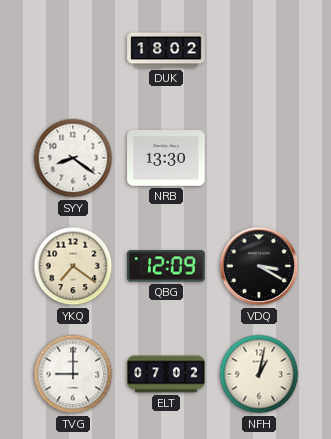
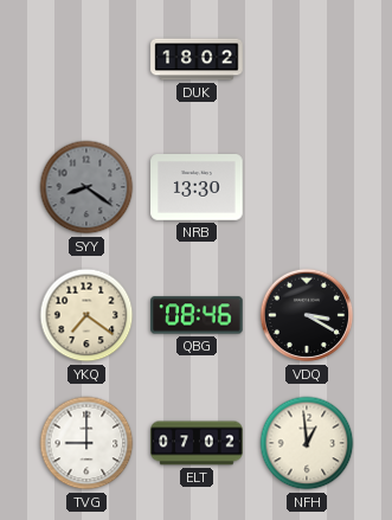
SYY dial: white -> grey (86, 187)
QBG: 12:09 -> 08:46 (197, 315)
NFH: 1:02 -> 12:59 (307, 443)
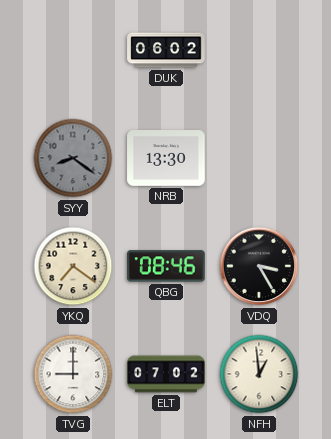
DUK: 18:02 -> 06:02 (166, 50)
VDQ: 3:20 -> 3:25 (259, 266)
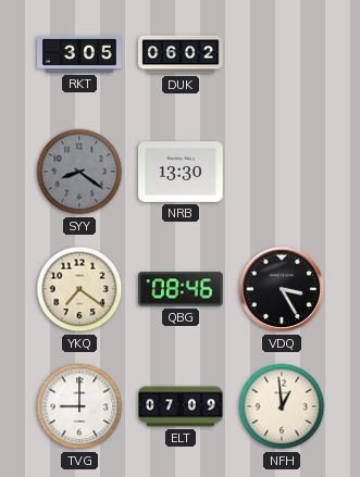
RKT: none -> 3:05 (79, 54)
ELT: 07:02 -> 07:09 (181, 406)
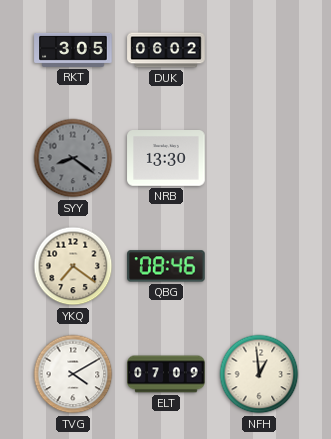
VDQ: 3:25 -> none (282, 289)
TVG: 9:00 -> 4:10 (73, 374)
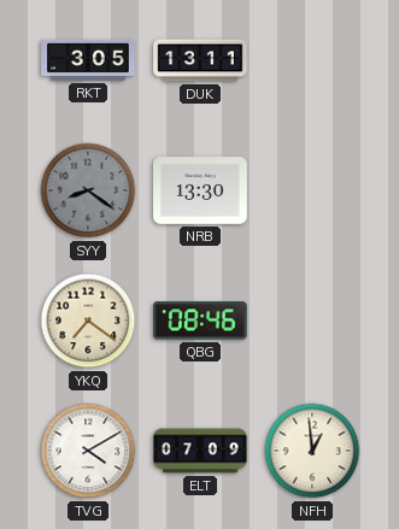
DUK: 06:02 -> 13:11 (200, 60)
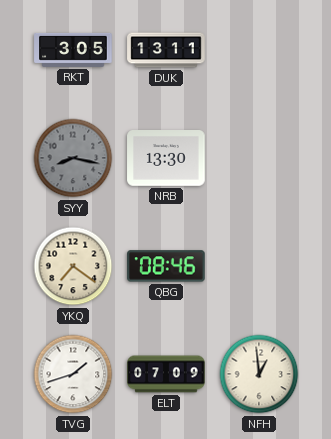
SYY: 8:21 -> 8:17 (73, 158)
TVG: 4:10 -> 1:42 (73, 374)
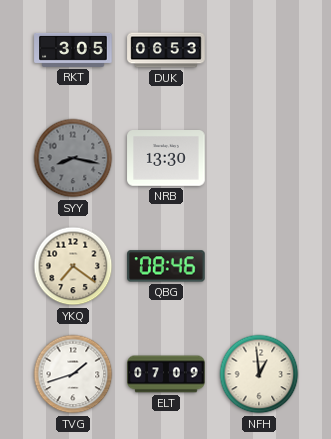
DUK: 13:11 -> 06:53 (166, 50)
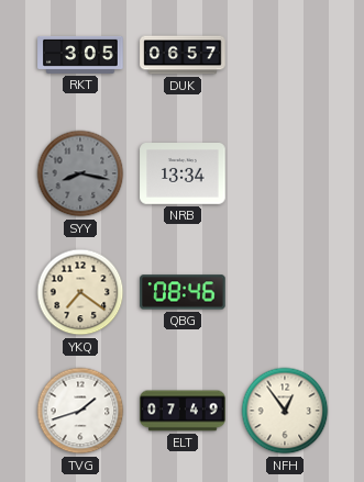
DUK: 06:53 -> 06:57 (183, 55)
NRB: 13:30 -> 13:34 (183, 175)
ELT: 07:09 -> 07:49 (183, 411)
NFH: 12:59 -> 12:54 (285, 411)
